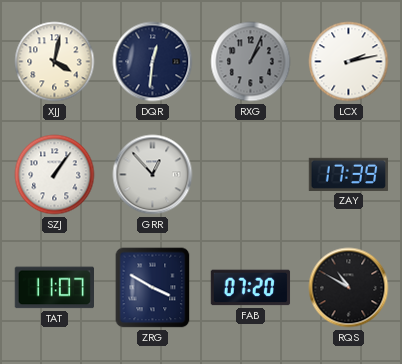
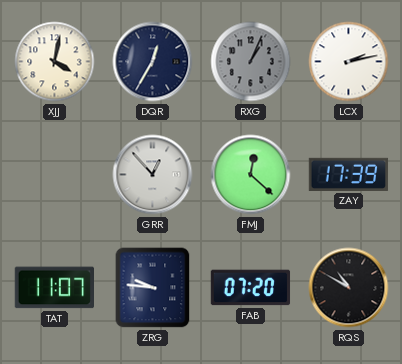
DQR: 12:31 -> 12:35 (153, 62)
SZJ: 1:06 -> none (55, 175)
FMJ: none -> 12:22 (251, 175)
ZRG: 3:50 -> 9:46 (153, 288)
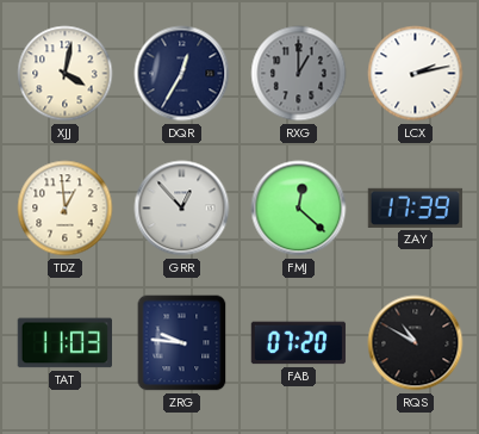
RXG: 1:04 -> 1:00 (299, 74)
TDZ: none -> 12:59 (66, 209)
TAT: 11:07 -> 11:03 (64, 343)
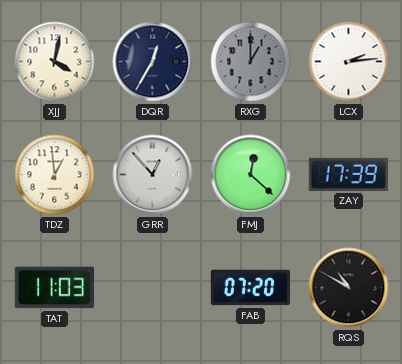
LCX: 2:13 -> 2:14 (349, 62)
ZRG: 9:46 -> none (182, 343)
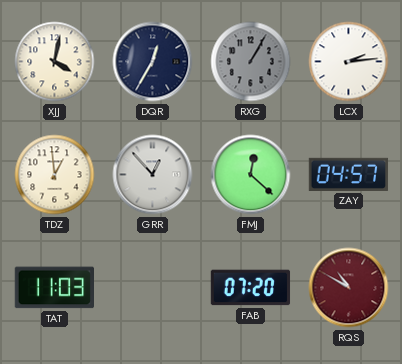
RXG: 1:00 -> 1:05 (251, 62)
ZAY: 17:39 -> 04:57 (349, 174)
RQS dial: black -> burgundy (349, 288)
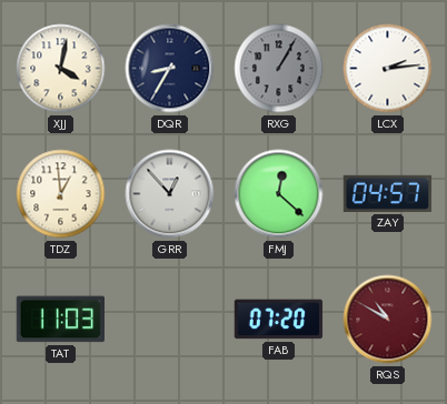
DQR: 12:35 -> 8:35 (170, 69)
